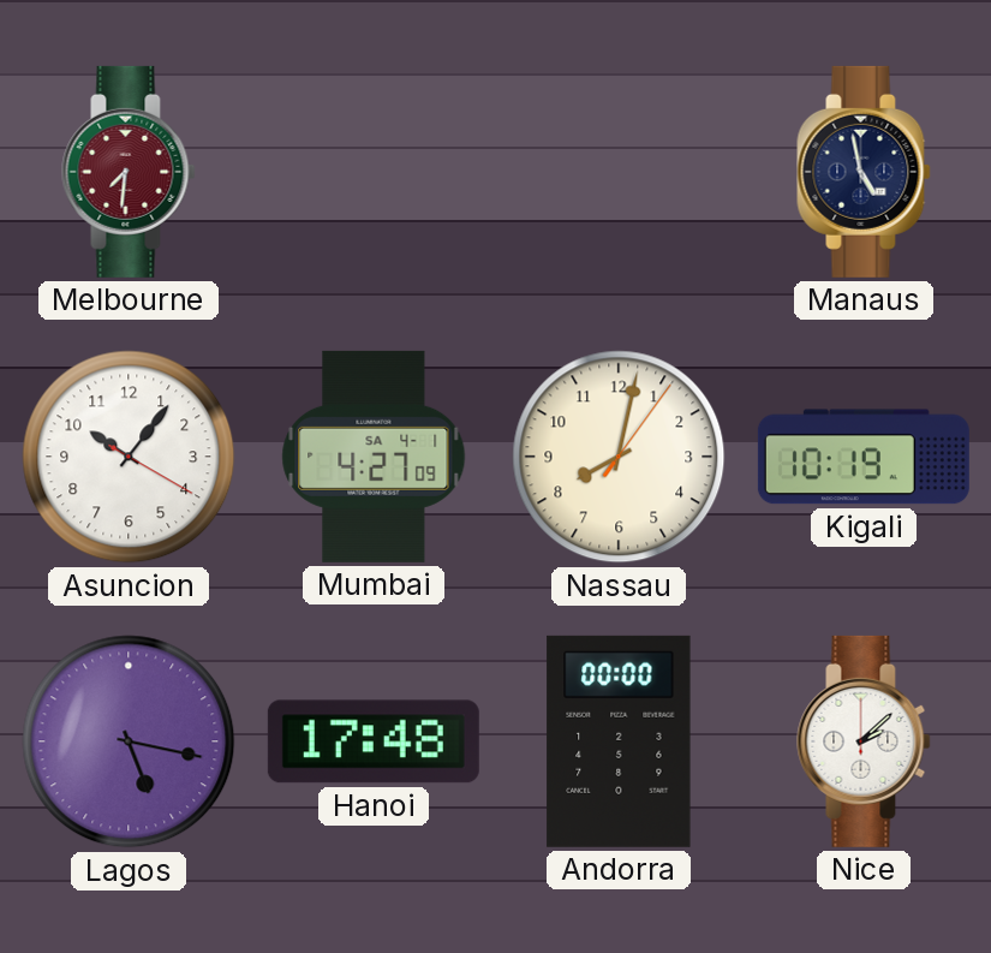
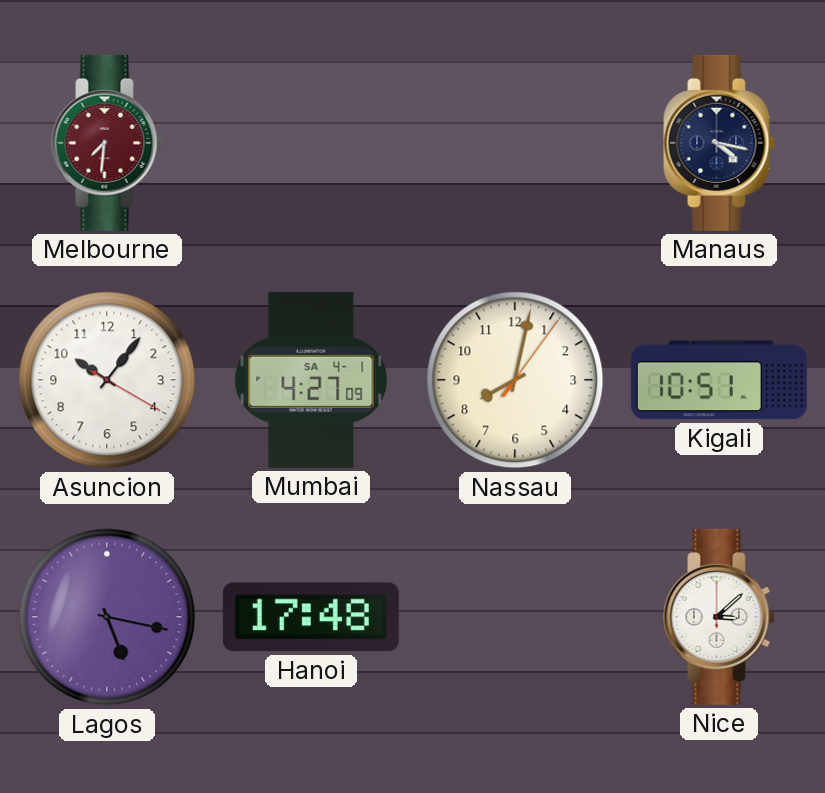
Manaus: 4:58 -> 4:17 (719, 143)
Kigali: 10:19 -> 10:51 (719, 380)
Andorra: 00:00 -> none (619, 741)
Nice: 2:08 -> 3:08 (719, 617)
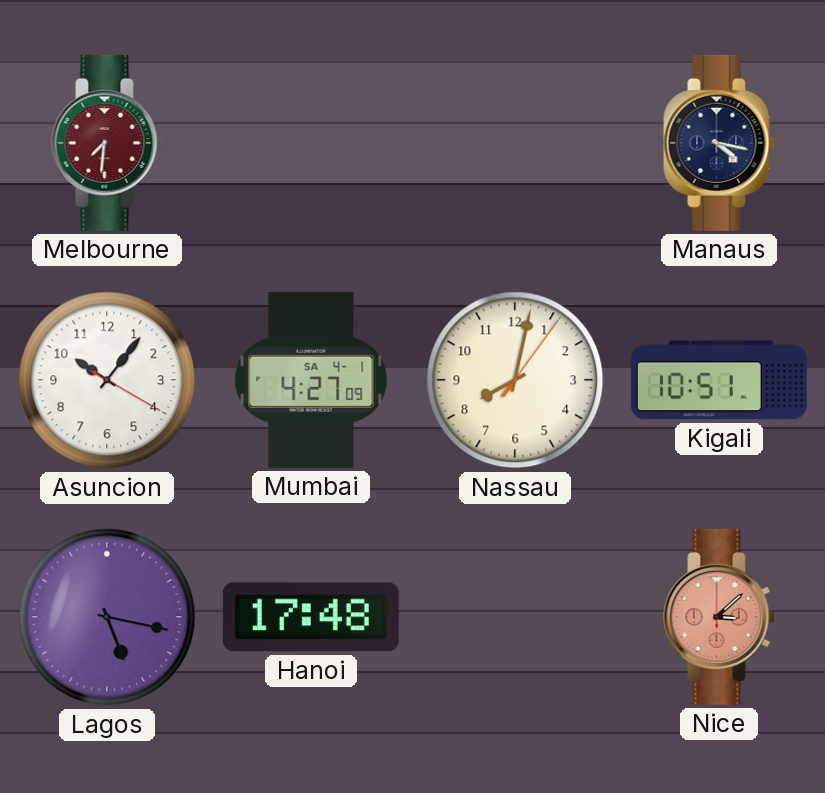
Nice dial: white -> salmon (719, 617)
